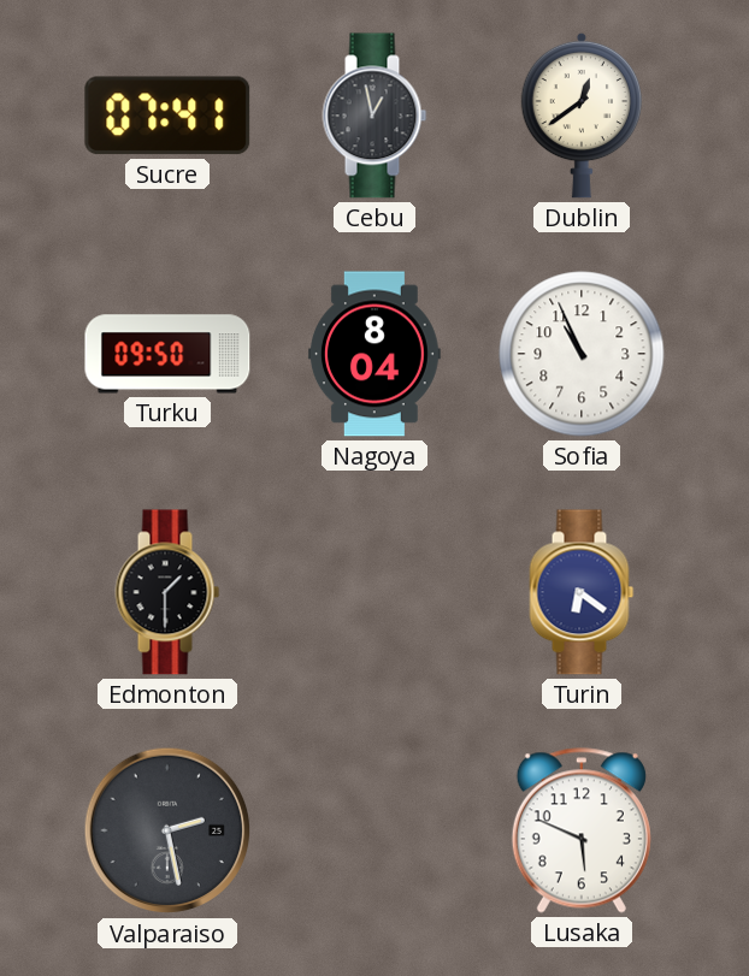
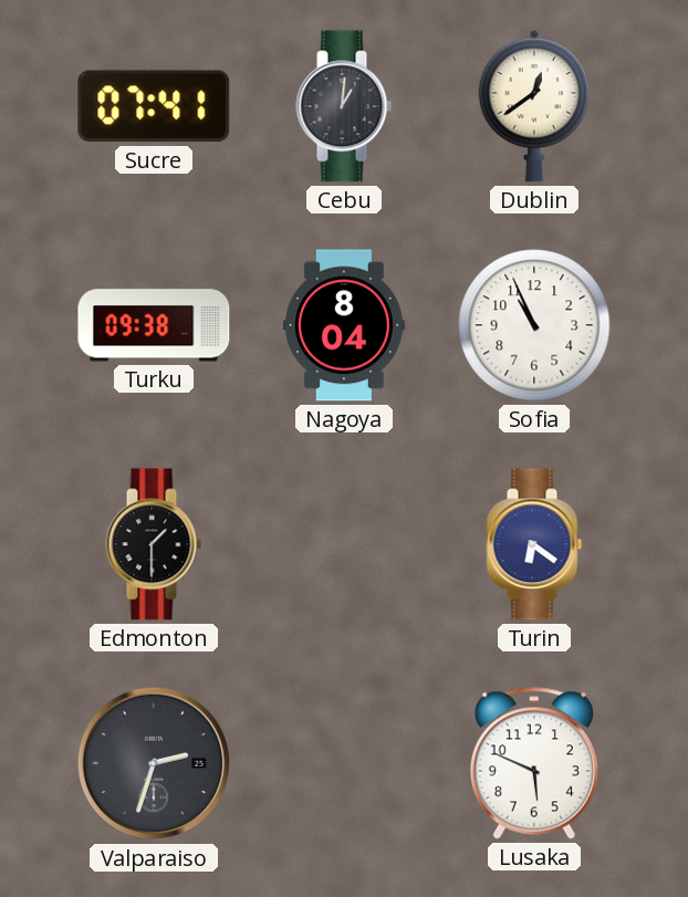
Cebu: 12:58 -> 1:01 (344, 106)
Turku: 09:50 -> 09:38 (154, 325)
Valparaiso: 2:28 -> 2:33 (154, 763)
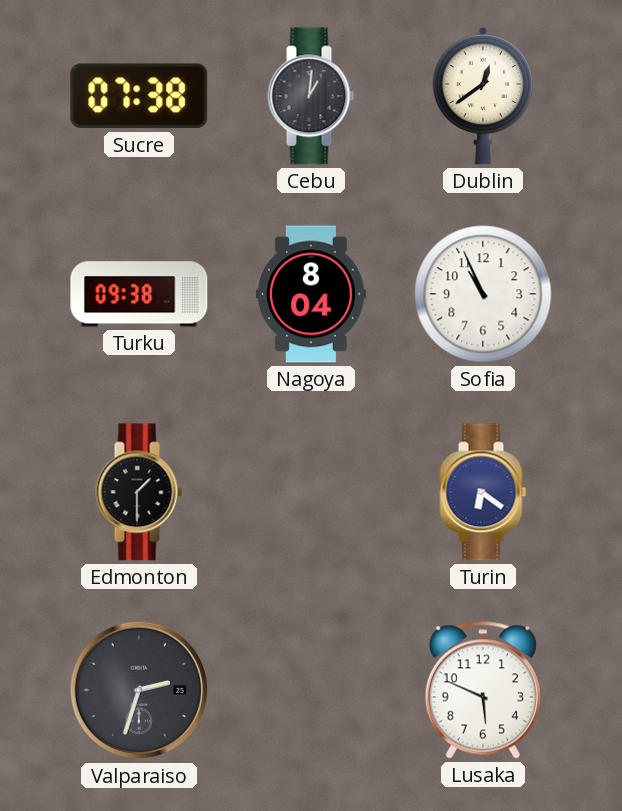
Sucre: 07:41 -> 07:38 (139, 96)
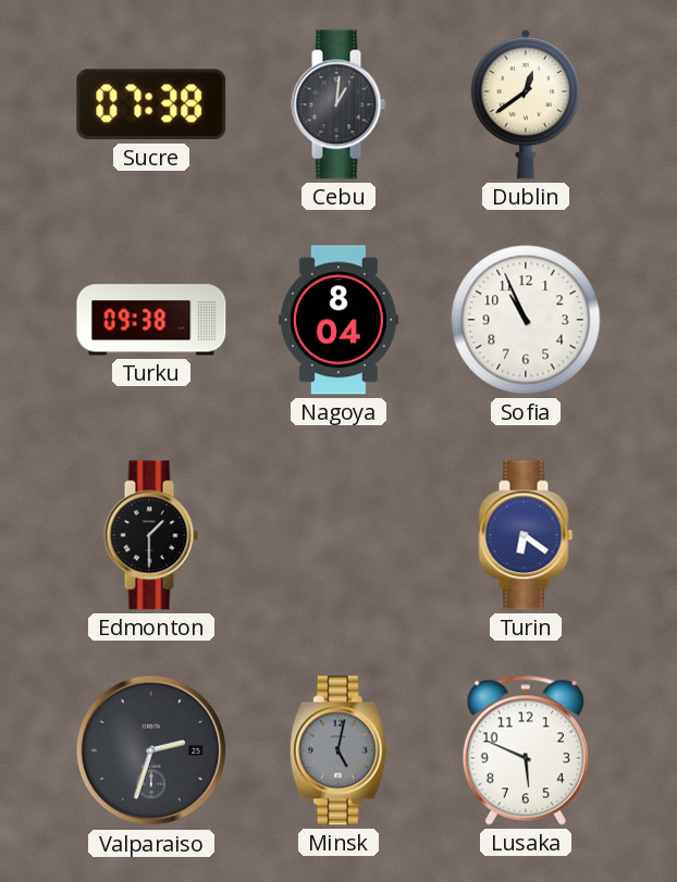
Minsk: none -> 5:02 (338, 750)
